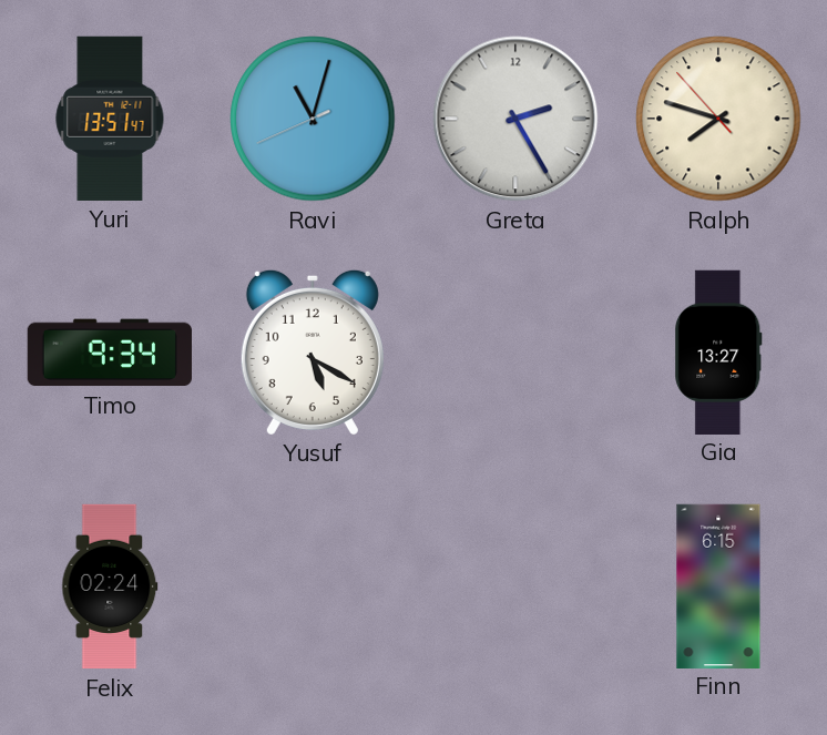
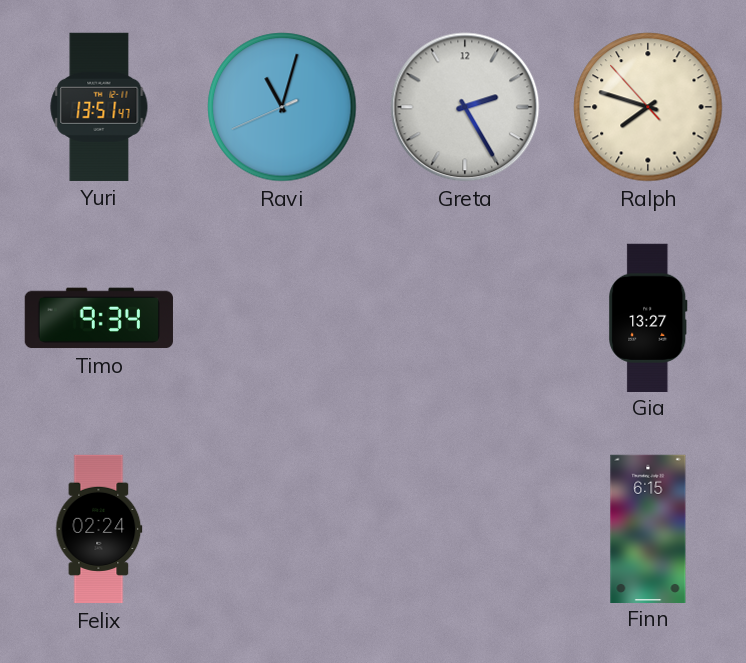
Yusuf: 5:20 -> none (313, 351)
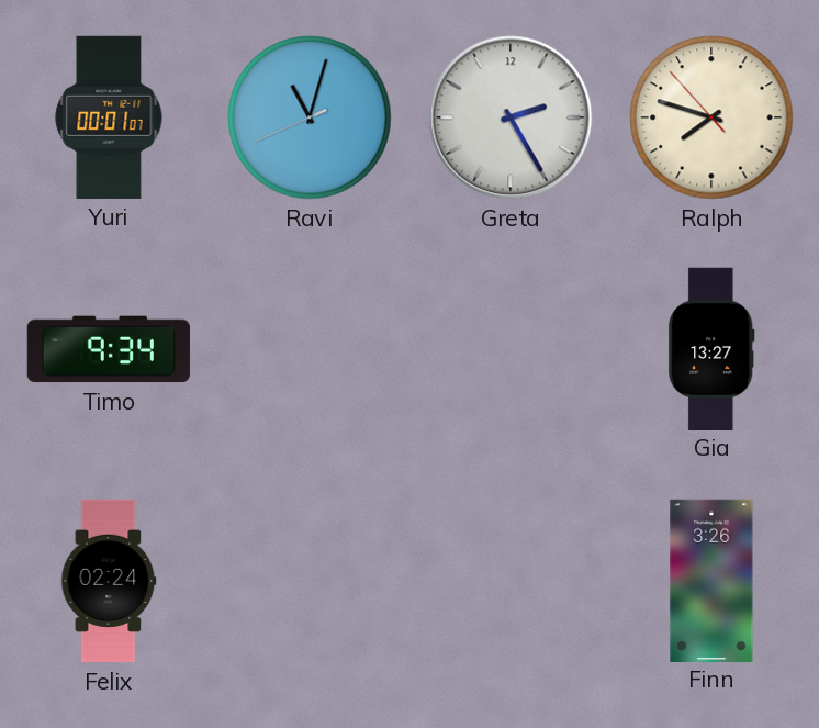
Yuri: 13:51 -> 00:01 (109, 117)
Finn: 6:15 -> 3:26 (711, 580)
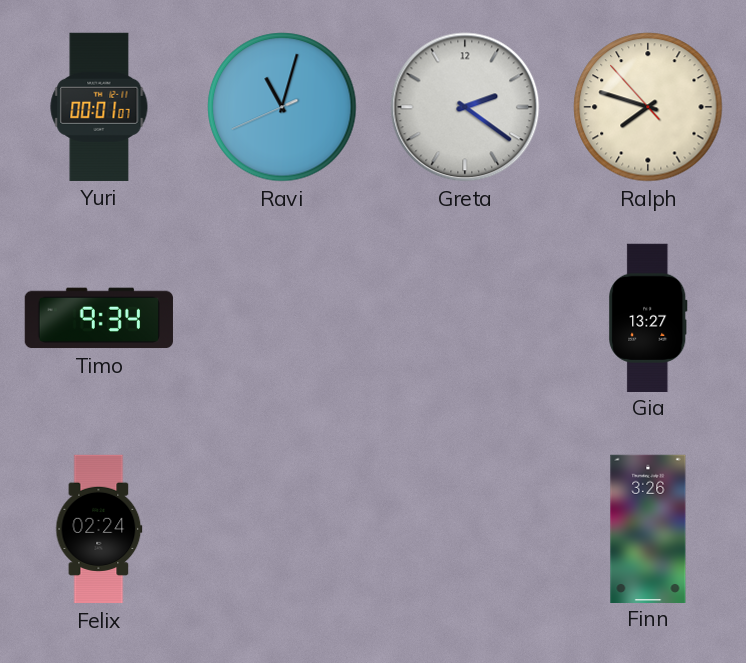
Greta: 2:25 -> 2:21 (465, 107)
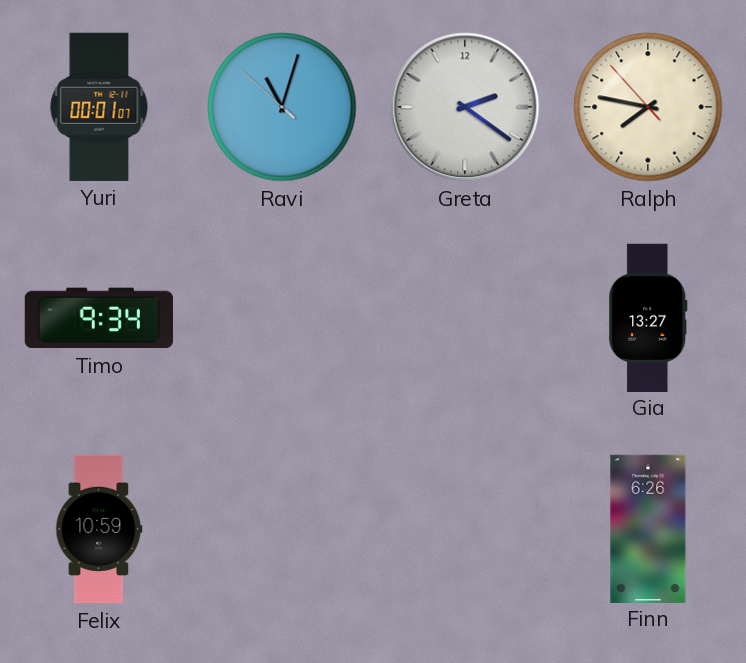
Ravi: 11:02:41 -> 11:02:52 (282, 107)
Ralph: 7:47 -> 7:46 (648, 107)
Felix: 02:24 -> 10:59 (99, 529)
Finn: 3:26 -> 6:26 (648, 528)
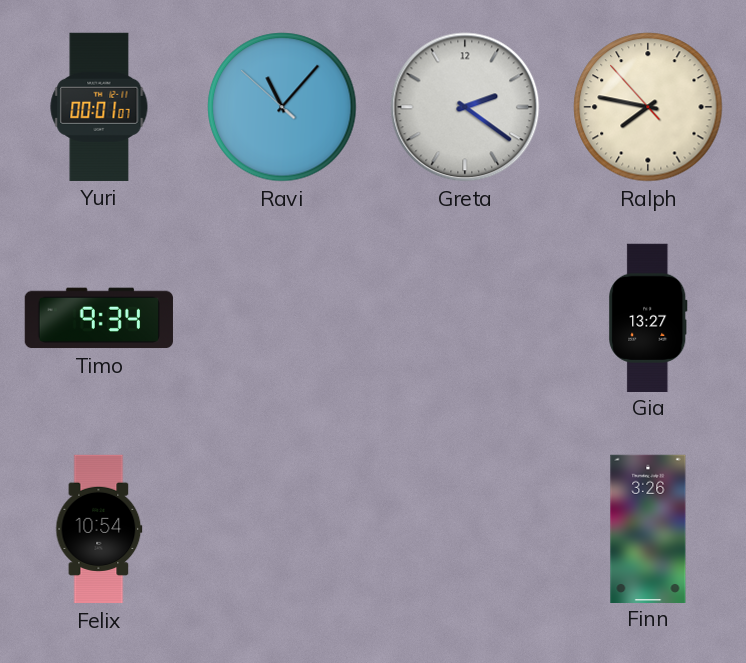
Ravi: 11:02 -> 11:06 (282, 107)
Felix: 10:59 -> 10:54 (99, 529)
Finn: 6:26 -> 3:26 (648, 528)
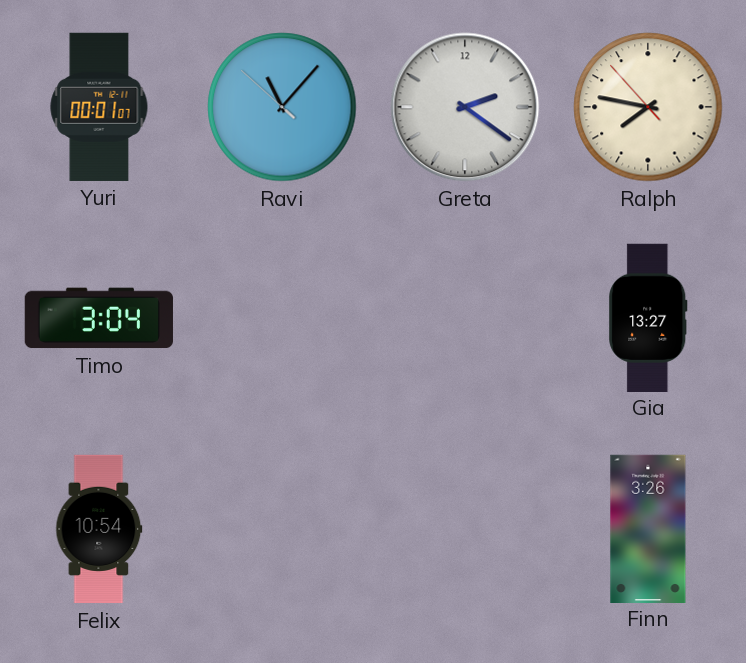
Timo: 9:34 -> 3:04 (99, 318)
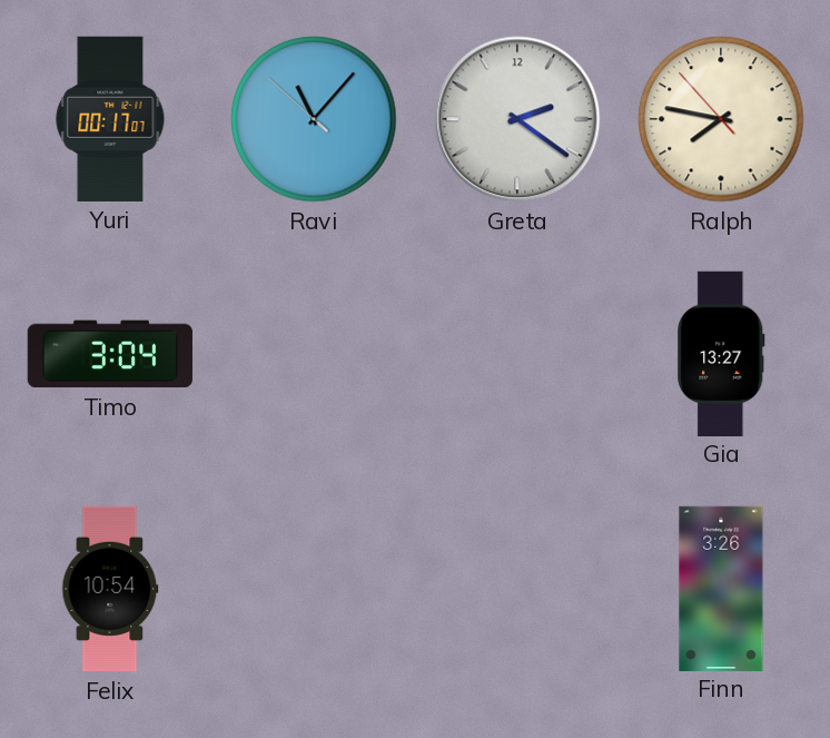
Yuri: 00:01 -> 00:17 (110, 119)
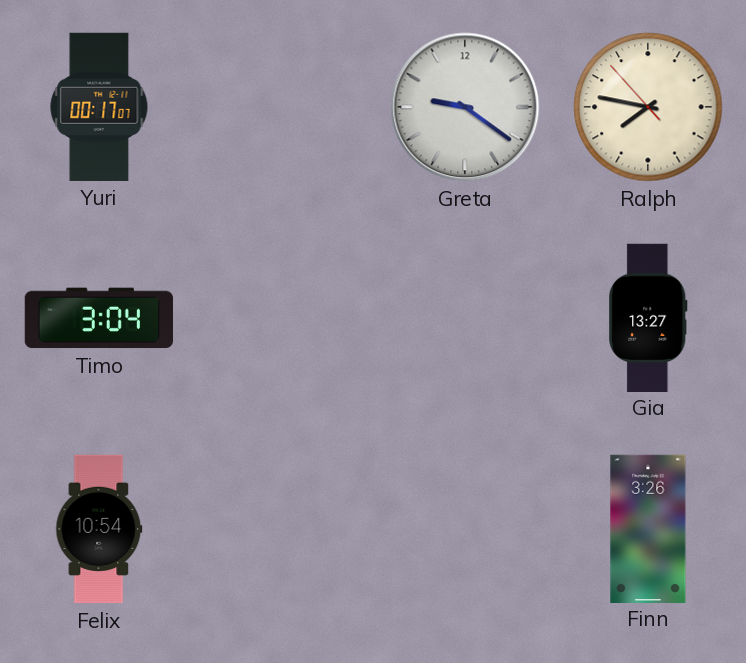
Ravi: 11:06 -> none (314, 119)
Greta: 2:21 -> 9:21 (465, 107)
